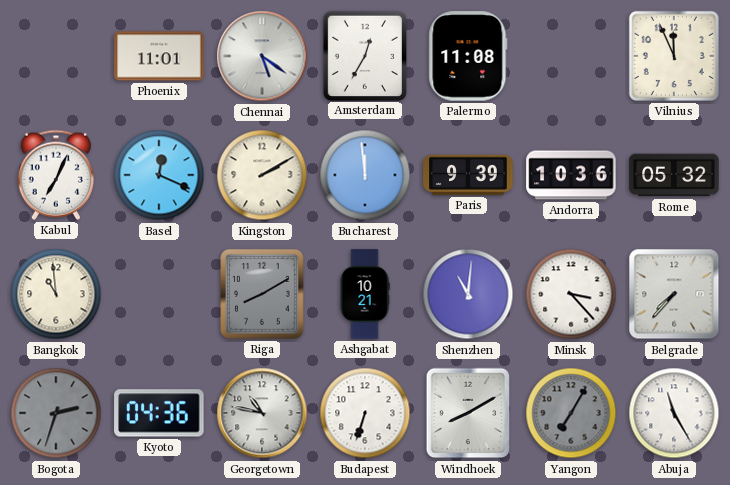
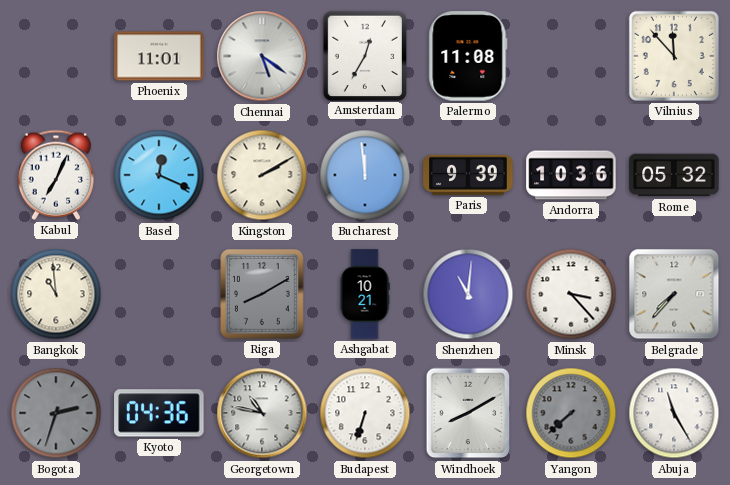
Vilnius: 11:56 -> 11:53 (674, 56)
Yangon: 7:05 -> 7:38 (571, 413)
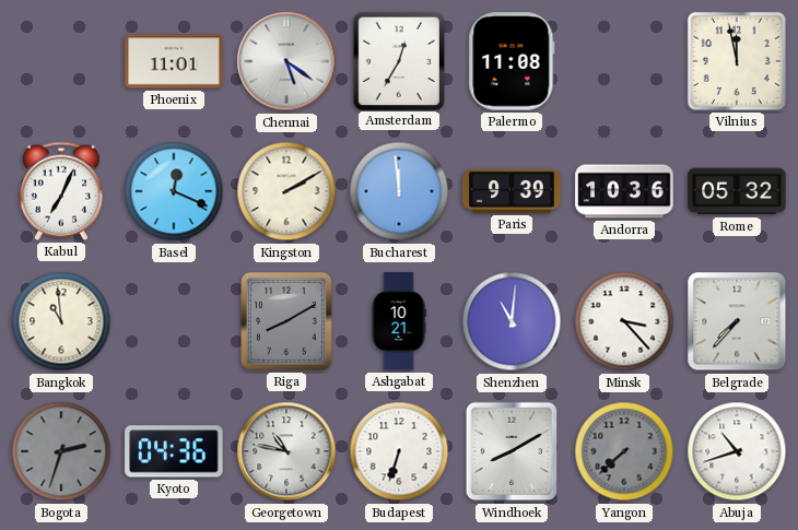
Vilnius: 11:53 -> 11:58 (737, 61)
Abuja: 11:25 -> 10:42 (737, 451)
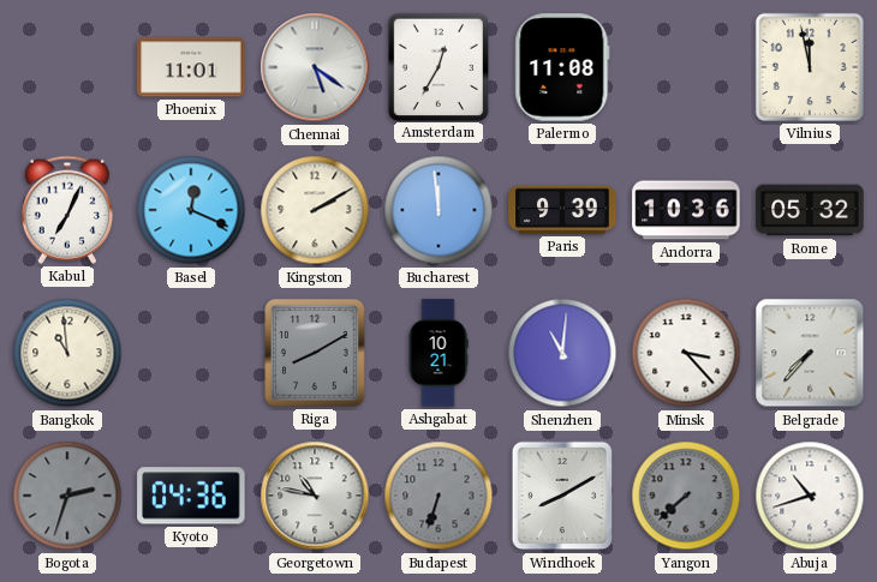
Budapest dial: white -> grey (438, 496)
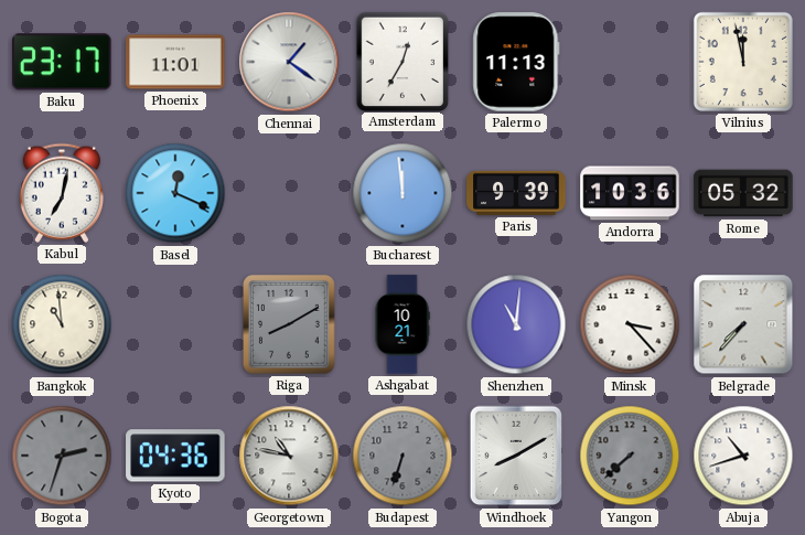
Baku: none -> 23:17 (62, 62)
Chennai: 5:21 -> 1:21 (289, 62)
Palermo: 11:08 -> 11:13 (516, 62)
Kabul: 7:04 -> 7:02 (62, 193)
Kingston: 2:10 -> none (315, 210)
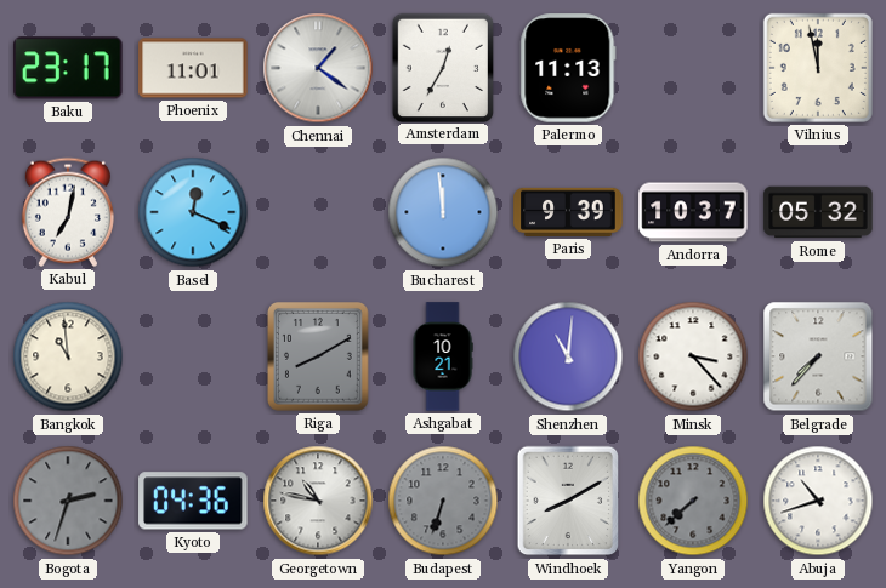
Andorra: 10:36 -> 10:37 (693, 212)
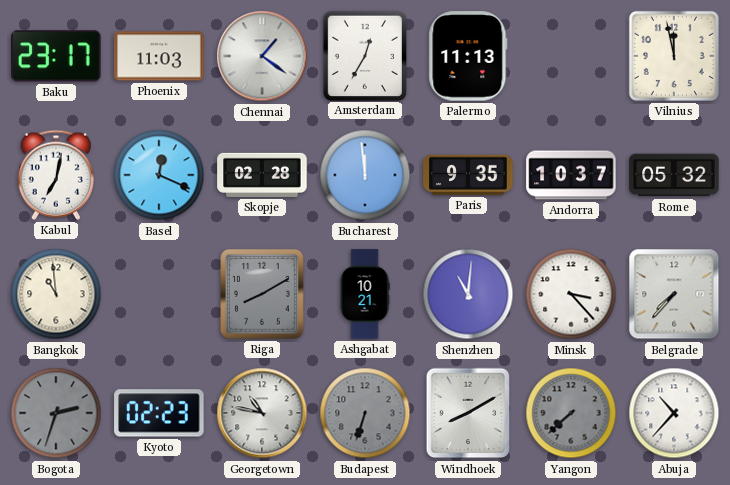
Phoenix: 11:01 -> 11:03 (159, 56)
Skopje: none -> 02:28 (262, 175)
Paris: 9:39 -> 9:35 (468, 175)
Kyoto: 04:36 -> 02:23 (159, 413)
Abuja: 10:42 -> 10:37 (674, 413)
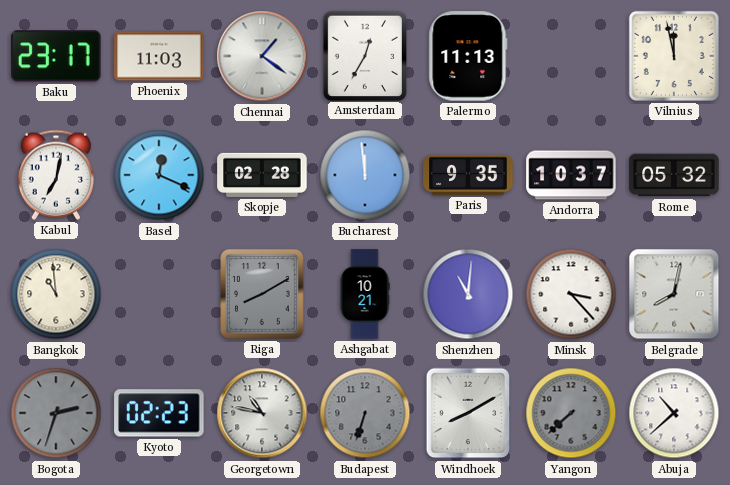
Belgrade: 7:37 -> 8:02 (674, 294)
Abuja: 10:37 -> 10:38 (674, 413)
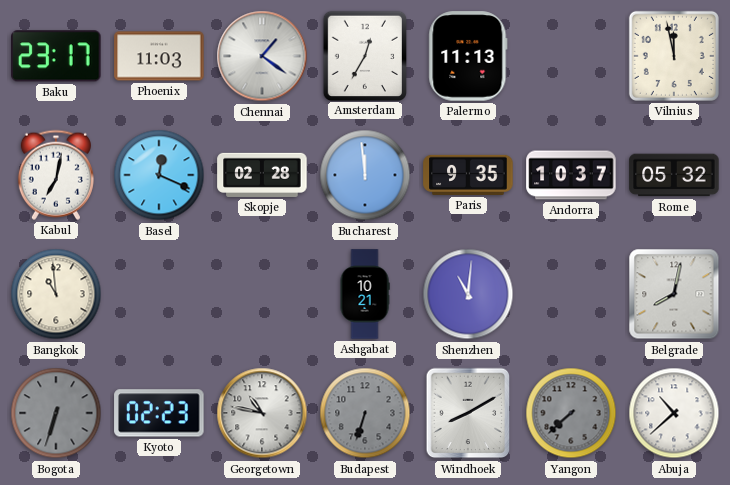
Riga: 8:10 -> none (263, 295)
Minsk: 3:23 -> none (571, 294)
Bogota: 2:33 -> 6:33 (56, 413)
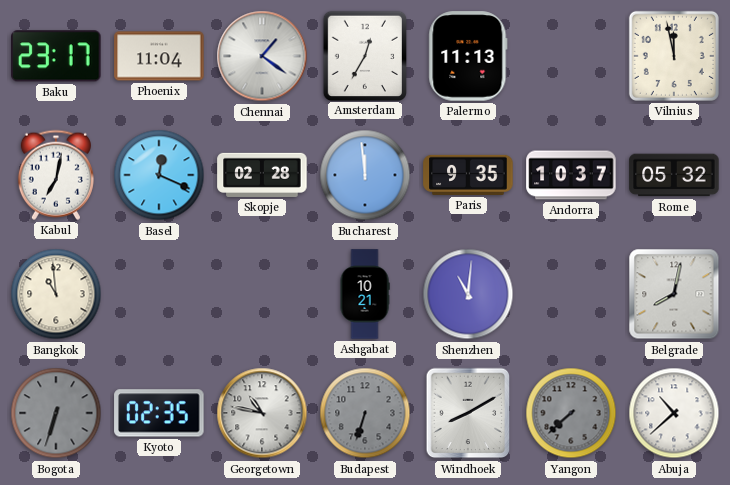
Phoenix: 11:03 -> 11:04 (159, 56)
Kyoto: 02:23 -> 02:35 (159, 413)
